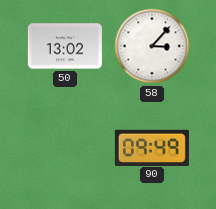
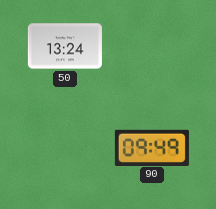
50: 13:02 -> 13:24 (65, 46)
58: 3:07 -> none (152, 46)
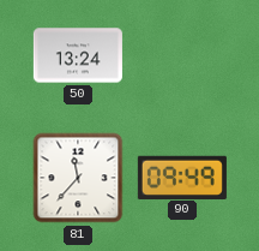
81: none -> 11:37 (78, 178)
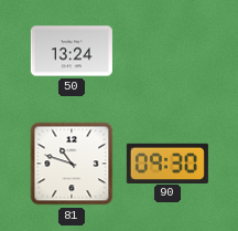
81: 11:37 -> 10:48 (72, 164)
90: 09:49 -> 09:30 (167, 162)
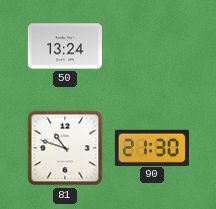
90: 09:30 -> 21:30 (152, 147)
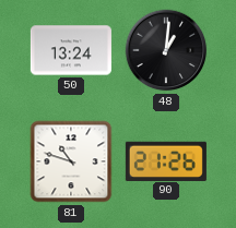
48: none -> 1:01 (166, 50)
90: 21:30 -> 21:26 (166, 160)
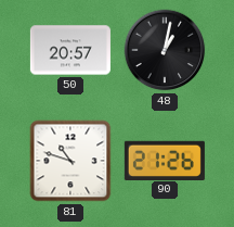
50: 13:24 -> 20:57 (70, 50)
48: 1:01 -> 1:02 (165, 50)
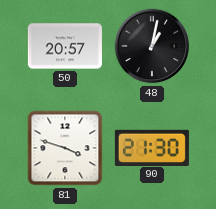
81: 10:48 -> 3:48 (65, 148)
90: 21:26 -> 21:30 (152, 147)
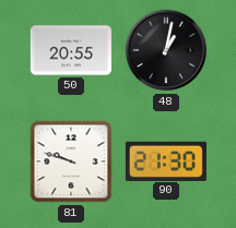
50: 20:57 -> 20:55 (71, 50)
81: 3:48 -> 9:48 (71, 161)
